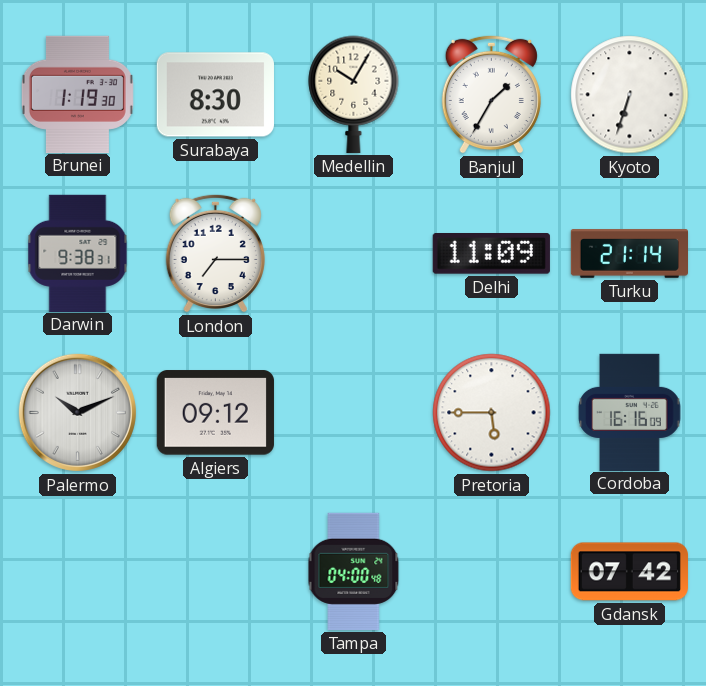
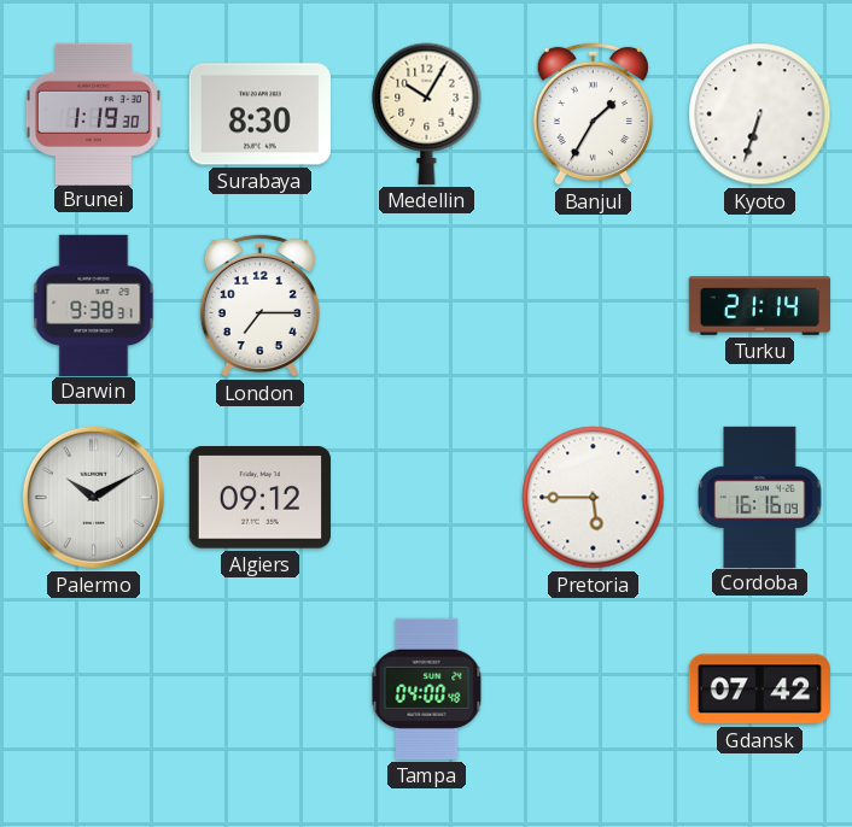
Delhi: 11:09 -> none (491, 254)
Palermo: 10:11 -> 10:10 (93, 497)
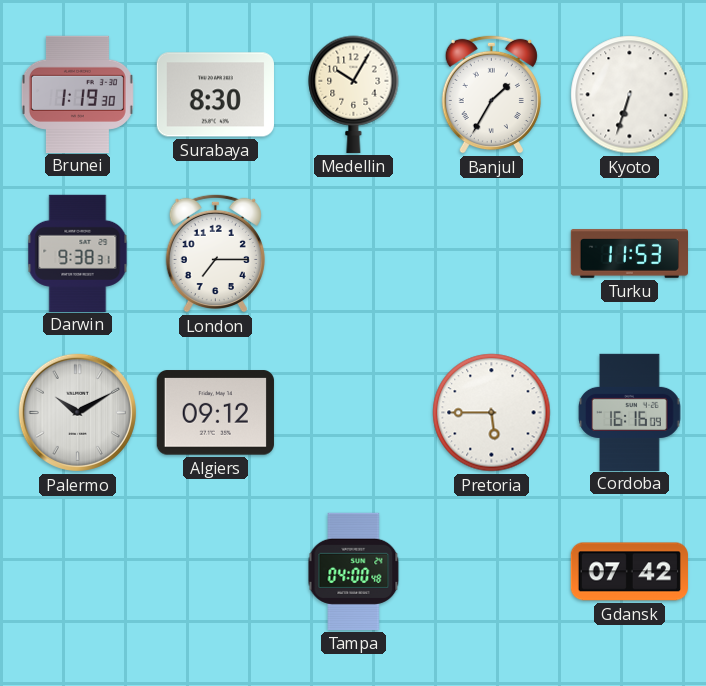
Turku: 21:14 -> 11:53 (629, 254)
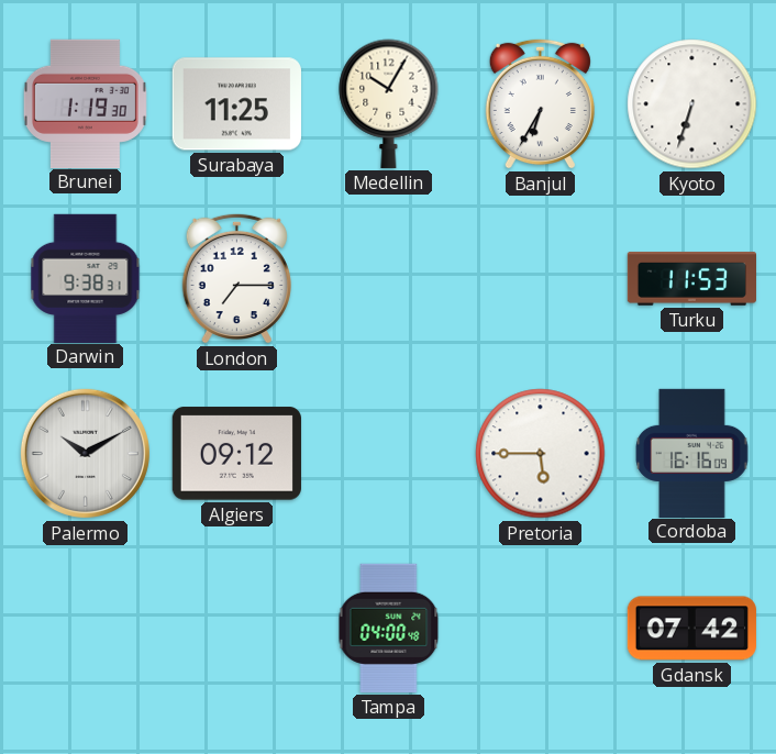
Surabaya: 8:30 -> 11:25 (236, 104)
Banjul: 1:35 -> 6:35 (540, 103)
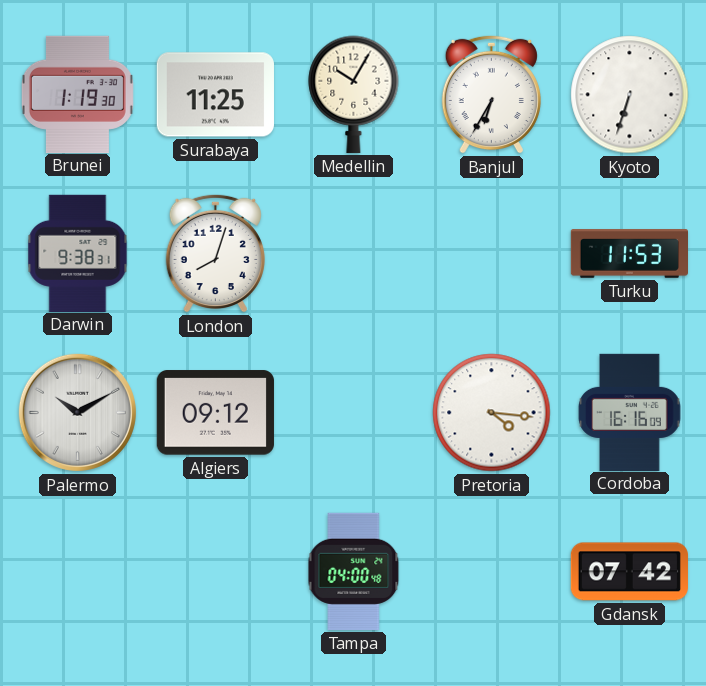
London: 7:15 -> 8:03 (215, 253)
Pretoria: 5:45 -> 4:16 (492, 413)
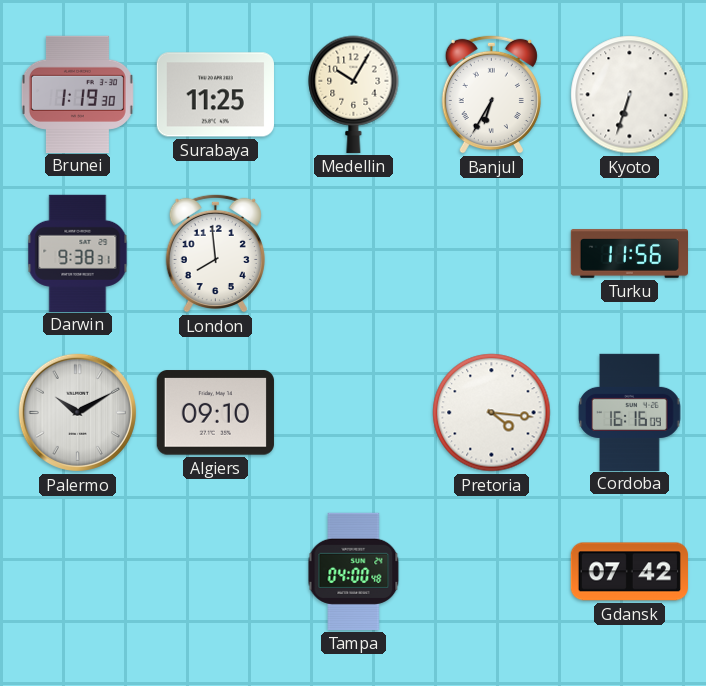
London: 8:03 -> 7:59 (215, 253)
Turku: 11:53 -> 11:56 (629, 254)
Algiers: 09:12 -> 09:10 (215, 413)
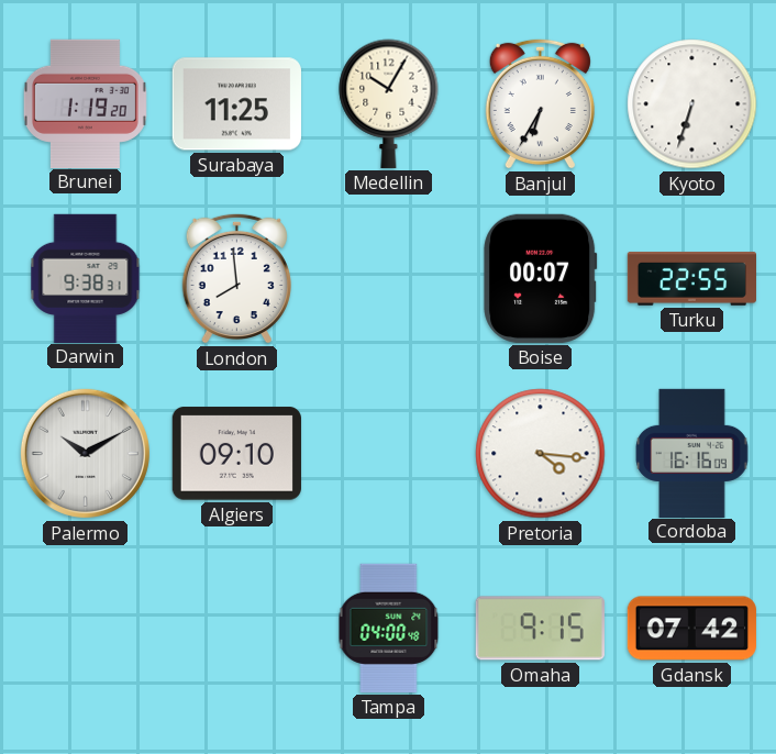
Brunei: 1:19:30 -> 1:19:20 (85, 103)
Boise: none -> 00:07 (541, 278)
Turku: 11:56 -> 22:55 (691, 279)
Omaha: none -> 9:15 (540, 629)
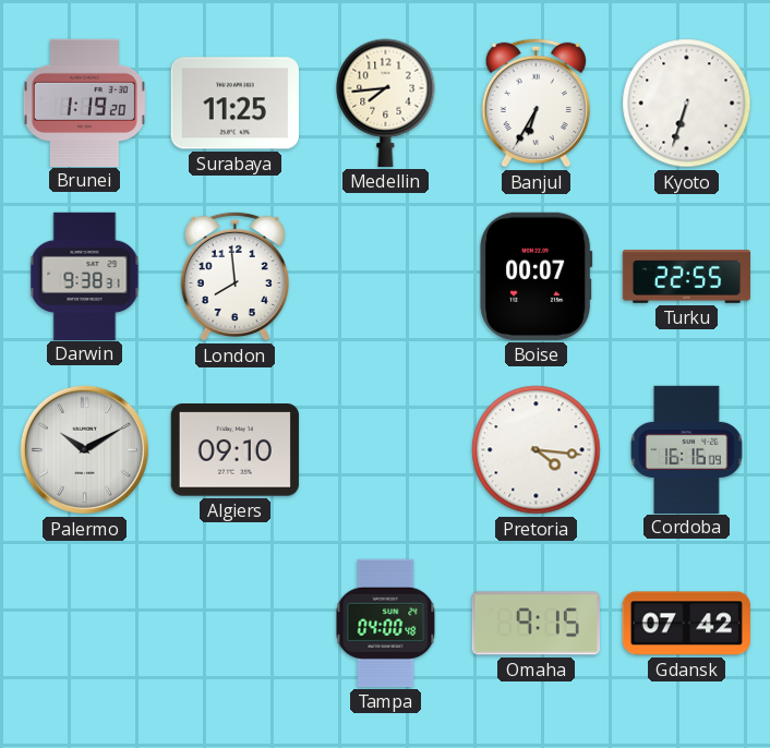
Medellin: 10:05 -> 7:44 (386, 102)
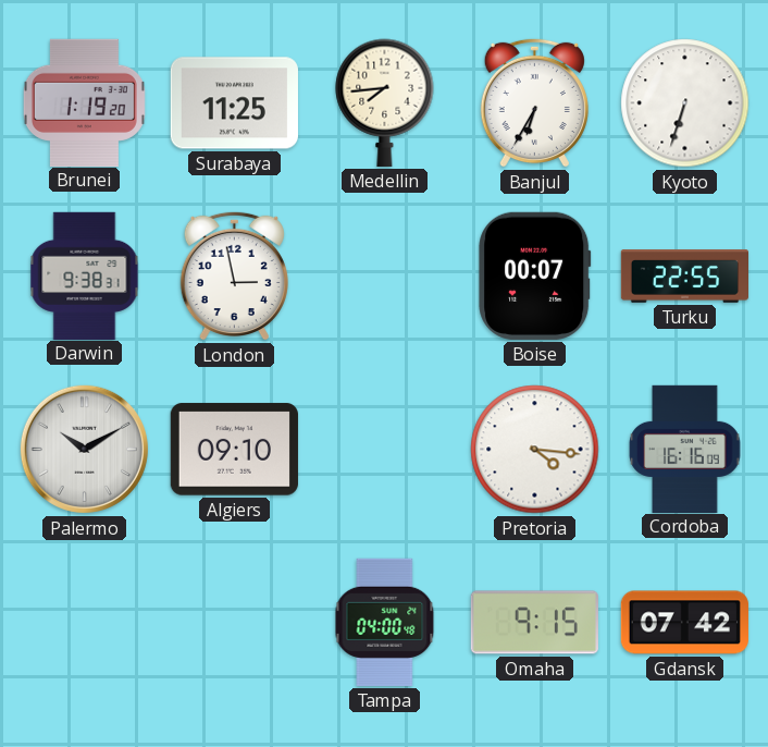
London: 7:59 -> 2:58 (234, 275)
